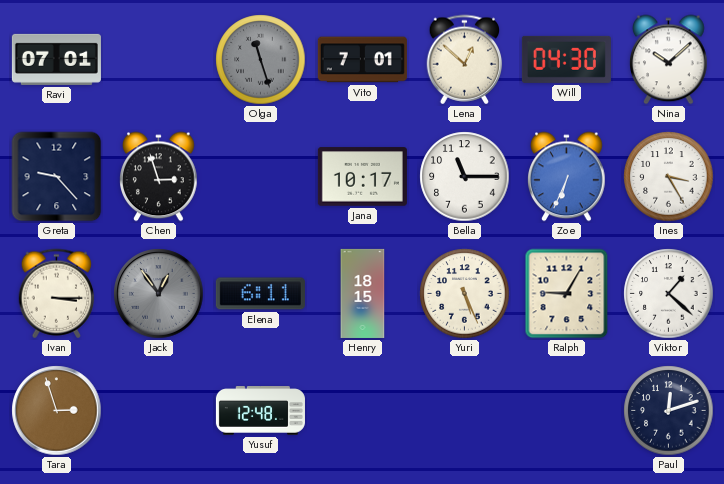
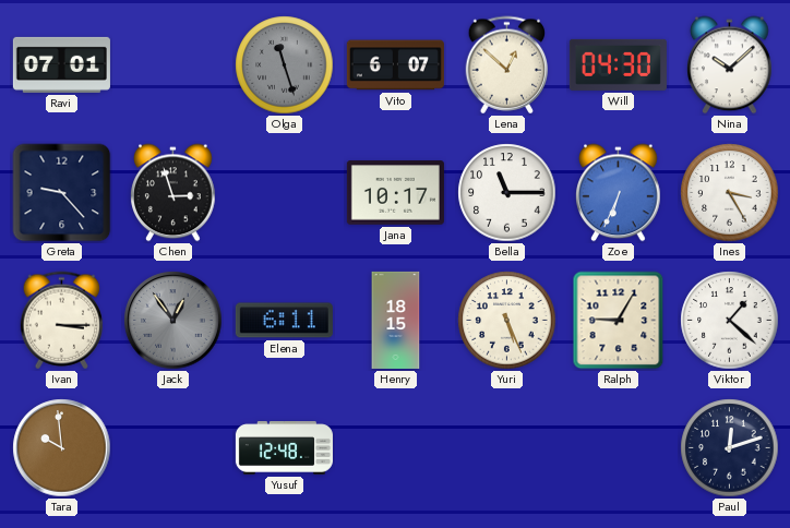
Vito: 7:01 -> 6:07 (395, 65)
Tara: 2:57 -> 9:59 (62, 448)
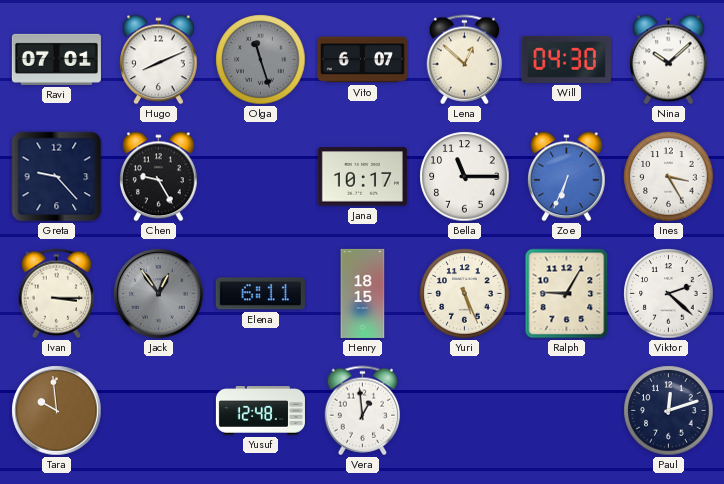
Hugo: none -> 8:11 (159, 60)
Chen: 2:57 -> 9:25 (159, 177)
Viktor: 1:22 -> 2:22 (669, 294)
Vera: none -> 12:59 (363, 411)
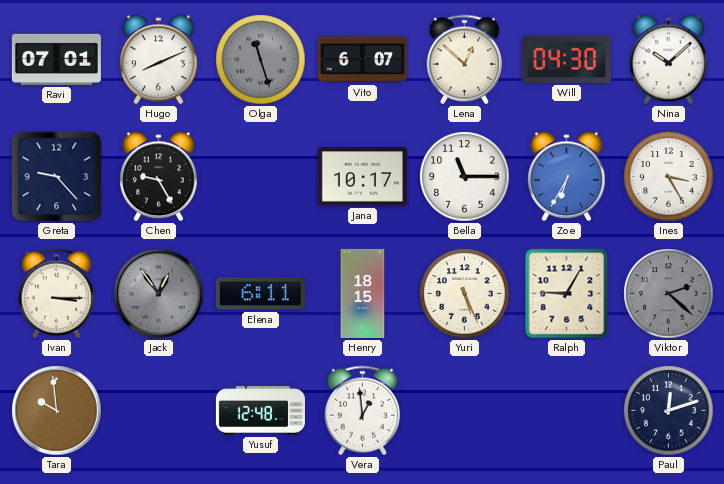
Zoe: 6:34 -> 6:35 (567, 177)
Viktor dial: white -> grey (669, 294)
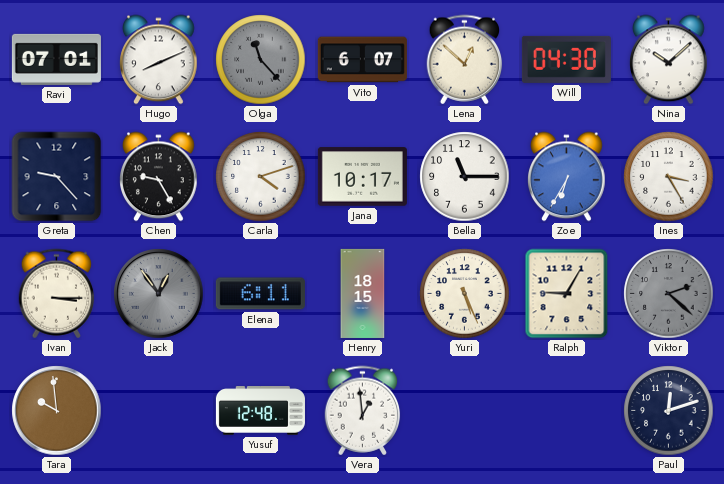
Olga: 11:27 -> 11:23 (261, 60)
Carla: none -> 4:12 (261, 177)
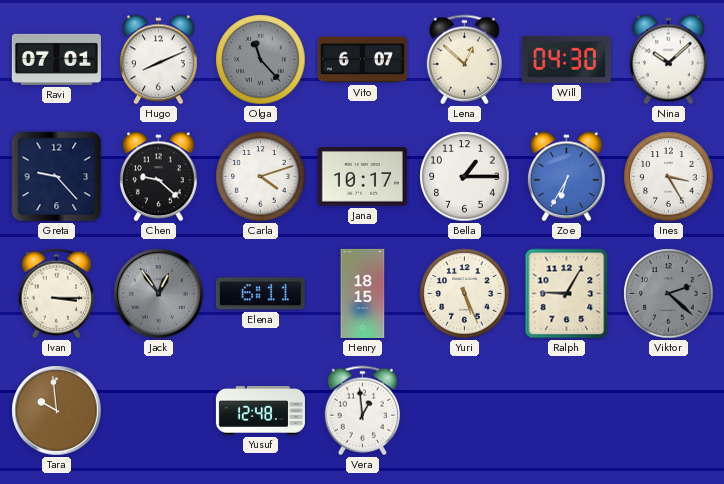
Chen: 9:25 -> 9:22 (159, 177)
Bella: 11:15 -> 1:15 (465, 177)
Paul: 12:12 -> none (669, 411)
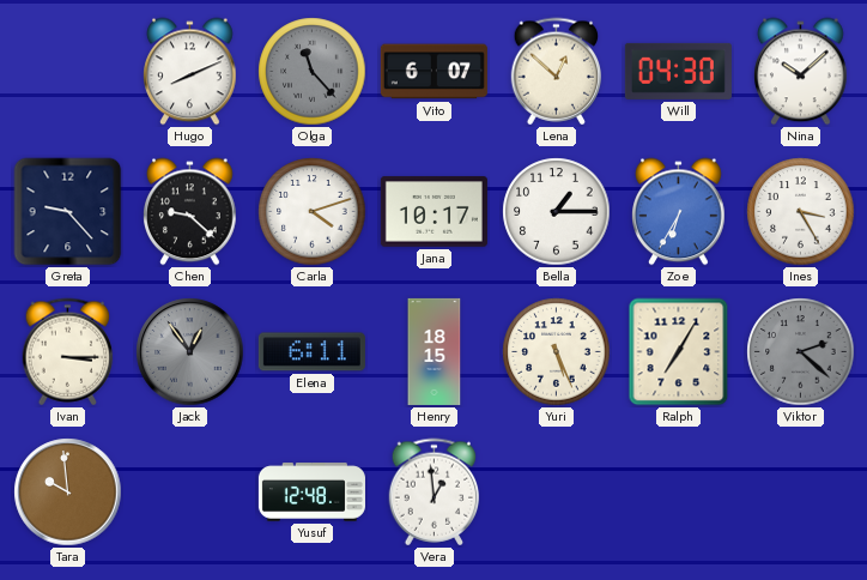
Ravi: 07:01 -> none (56, 59)
Ralph: 9:05 -> 7:05 (679, 352)
